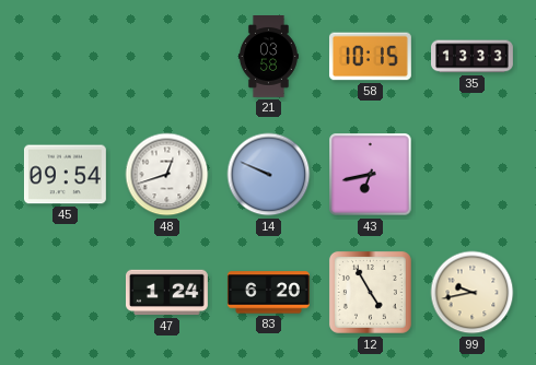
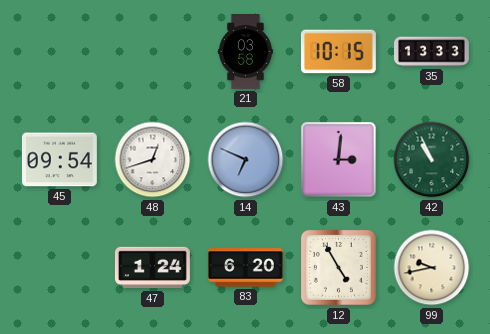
14: 9:49 -> 6:49 (246, 160)
43: 6:43 -> 3:01 (339, 160)
42: none -> 10:56 (432, 160)
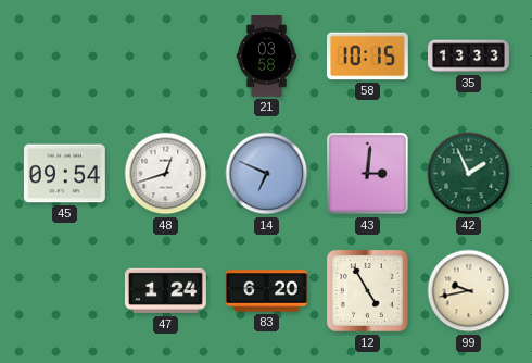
42: 10:56 -> 1:56 (469, 174)
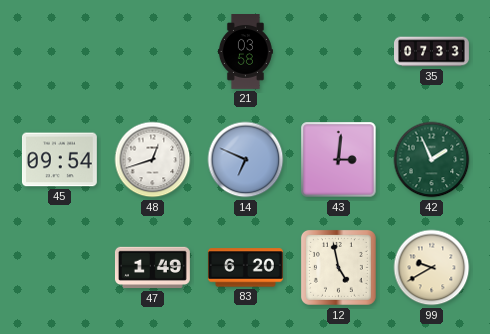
58: 10:15 -> none (367, 57)
35: 13:33 -> 07:33 (432, 52)
47: 1:24 -> 1:49 (152, 268)
12: 4:55 -> 4:58 (338, 267)
99: 9:43 -> 9:40 (432, 268)
